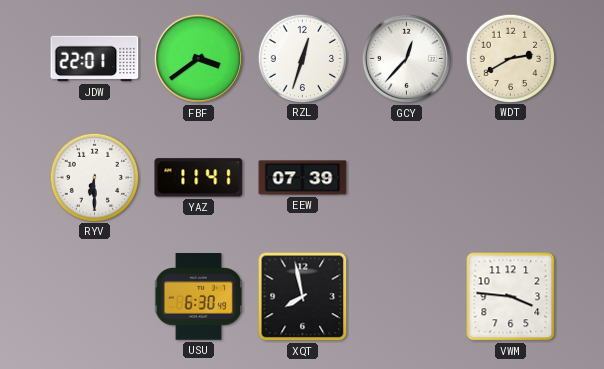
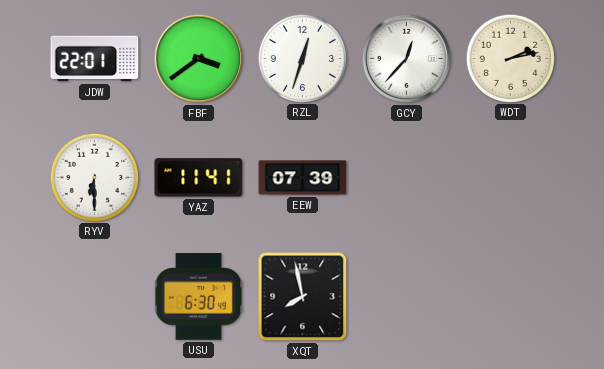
WDT: 2:40 -> 2:13 (510, 58)
VWM: 3:46 -> none (511, 297)
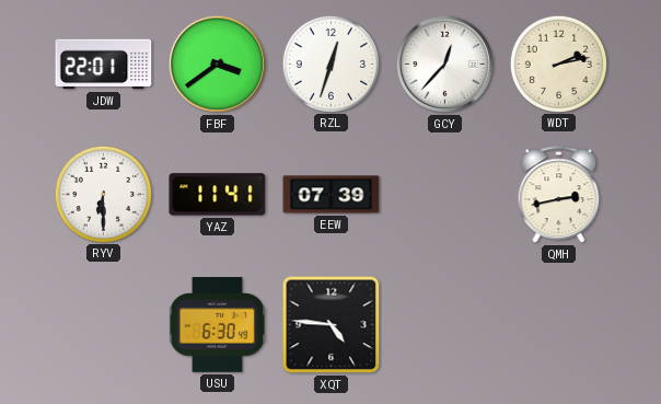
QMH: none -> 2:43 (559, 195)
XQT: 7:58 -> 4:46 (332, 325)
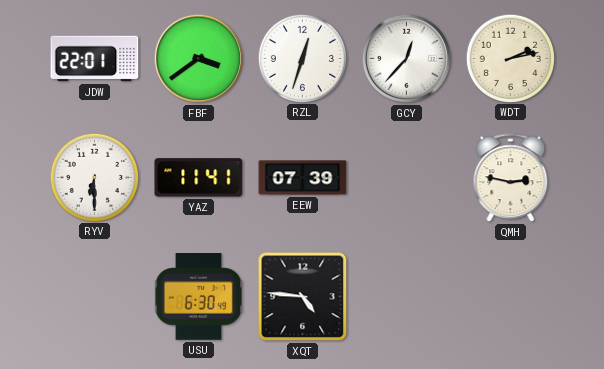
QMH: 2:43 -> 2:47 (511, 178)
